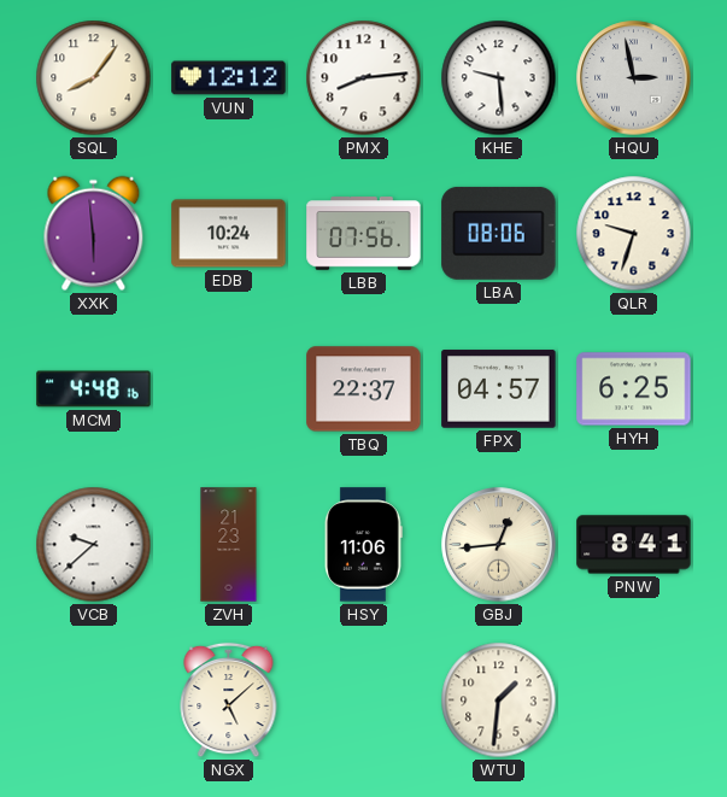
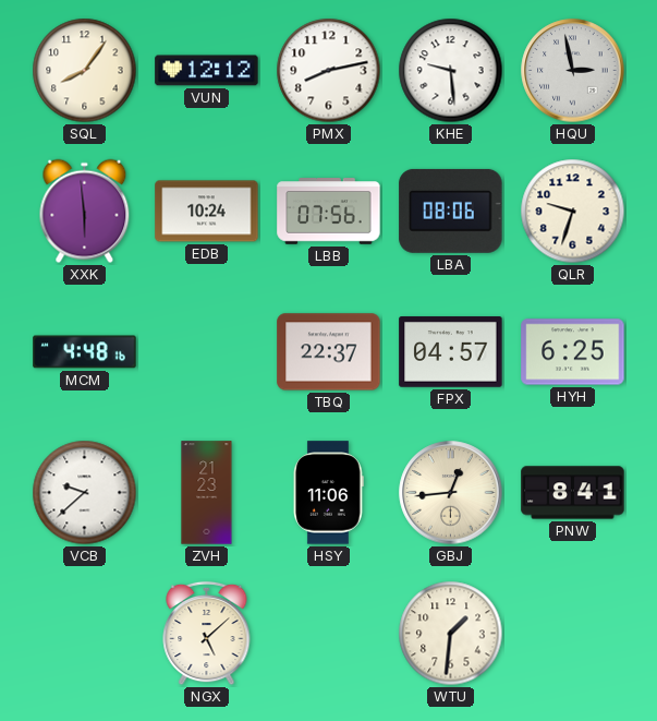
PMX: 8:14 -> 8:13 (329, 71)
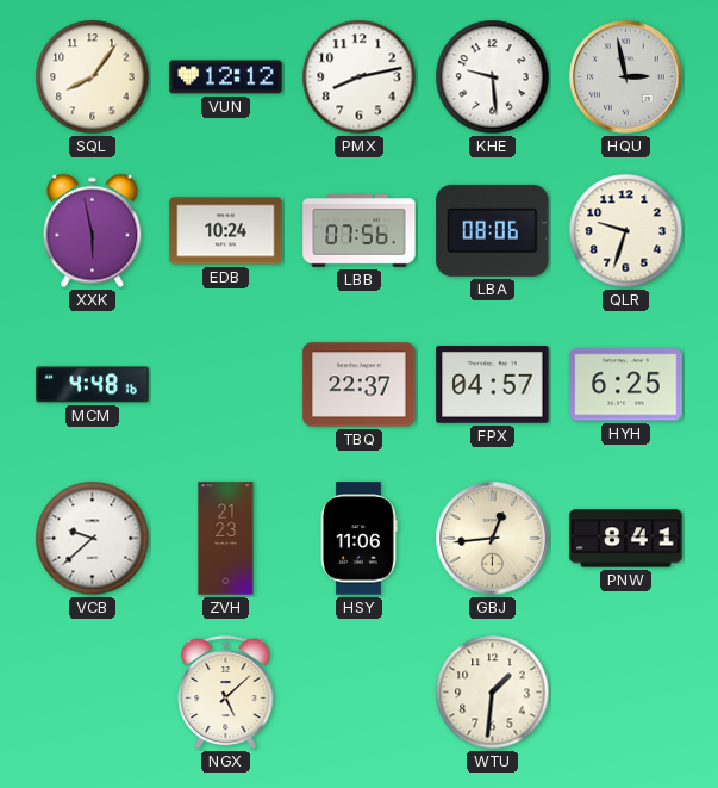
XXK: 5:59 -> 5:58 (93, 231)
